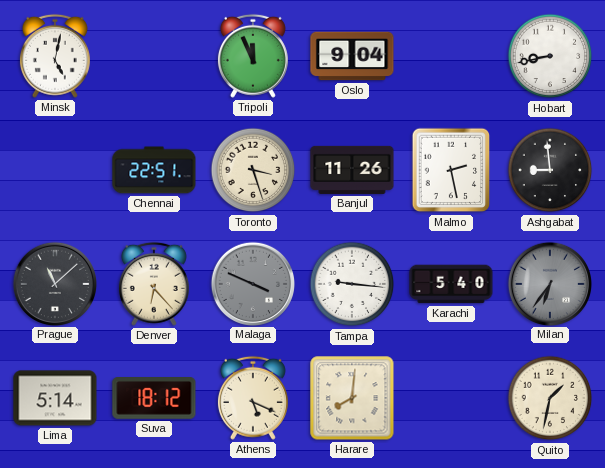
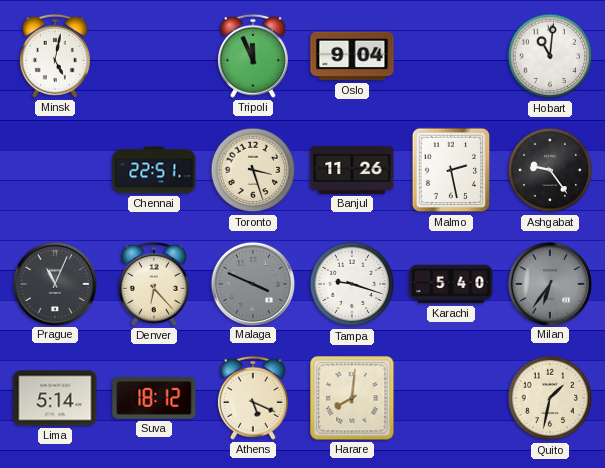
Hobart: 8:43 -> 11:01 (550, 56)
Ashgabat: 8:59 -> 9:24 (550, 170)
Prague: 11:08 -> 11:04 (54, 283)
Tampa: 9:16 -> 9:18 (352, 284)
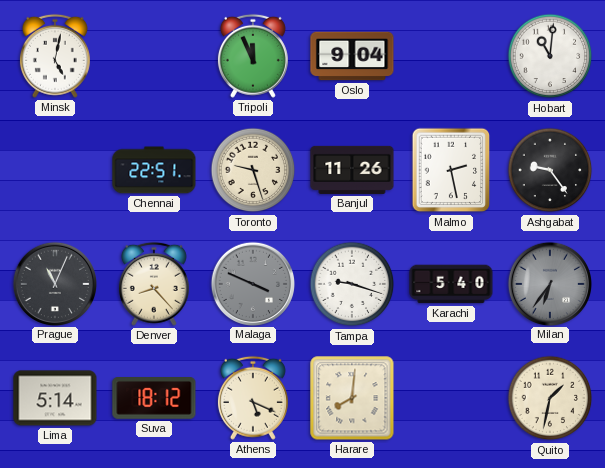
Toronto: 3:27 -> 9:27 (253, 170)
Denver: 6:23 -> 8:23 (154, 284)
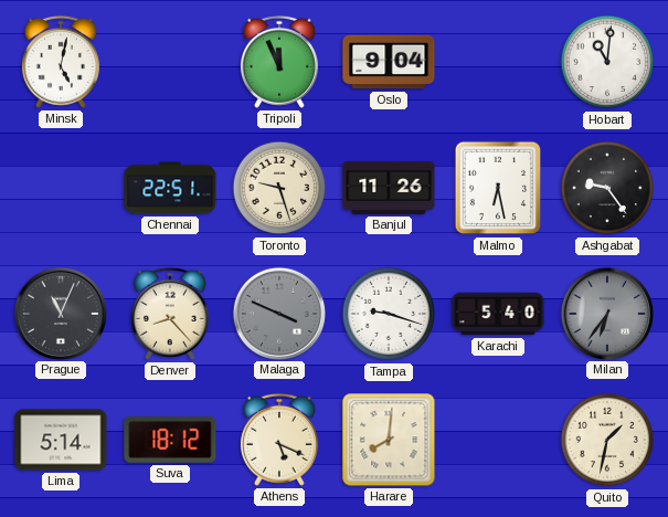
Malmo: 2:28 -> 6:28 (498, 188)
